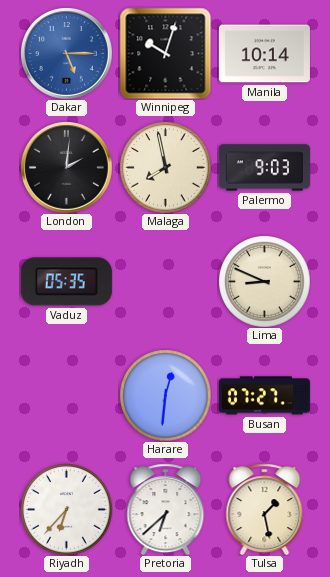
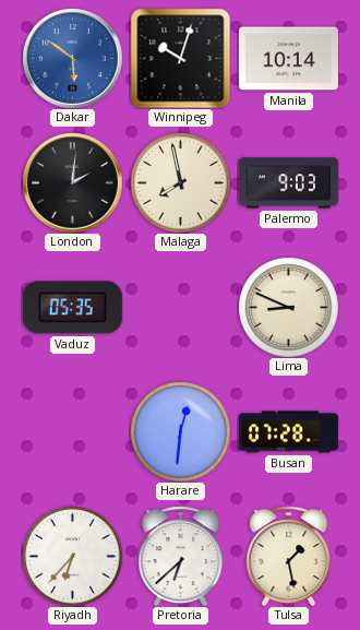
Dakar: 5:15 -> 5:51 (73, 59)
Busan: 07:27 -> 07:28 (288, 432)
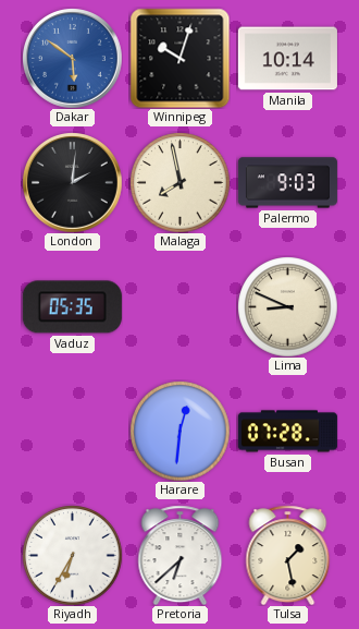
Riyadh: 6:37 -> 6:35 (72, 555)
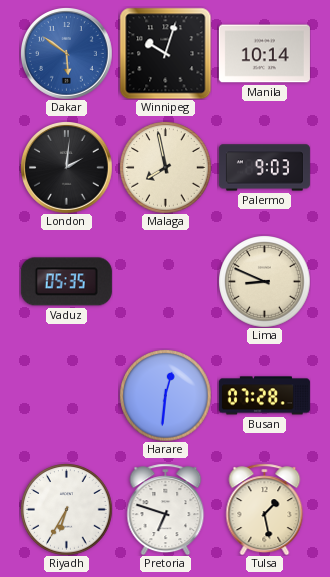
Pretoria: 6:38 -> 6:48 (166, 509)
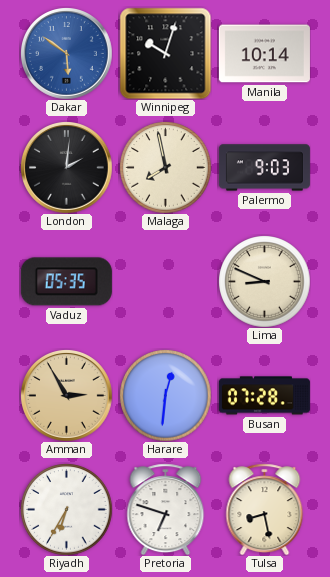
Amman: none -> 2:55 (67, 396)
Tulsa: 1:28 -> 8:28 (265, 509)
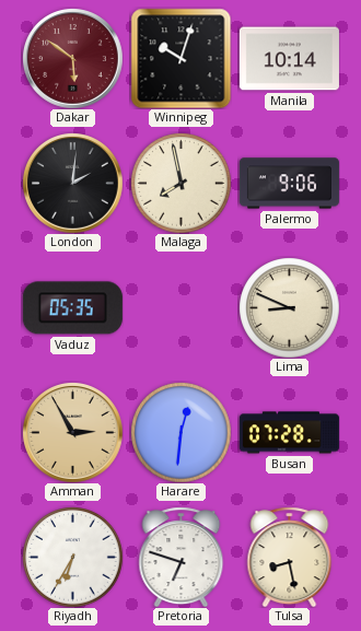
Dakar dial: blue -> burgundy (73, 59)
Palermo: 9:03 -> 9:06 (289, 184)
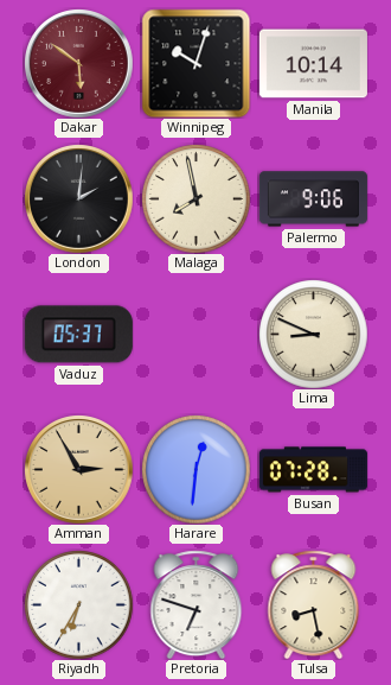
Vaduz: 05:35 -> 05:37 (78, 335)
